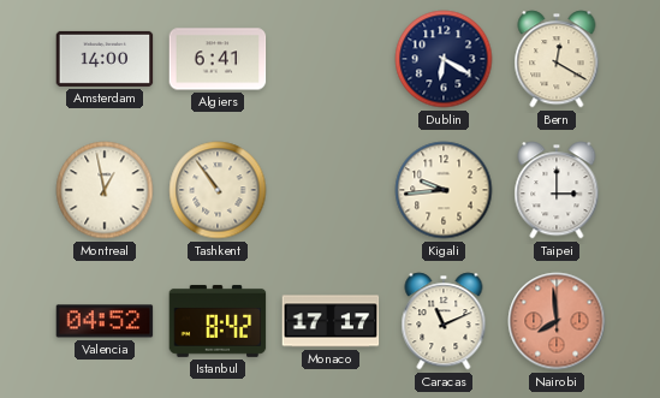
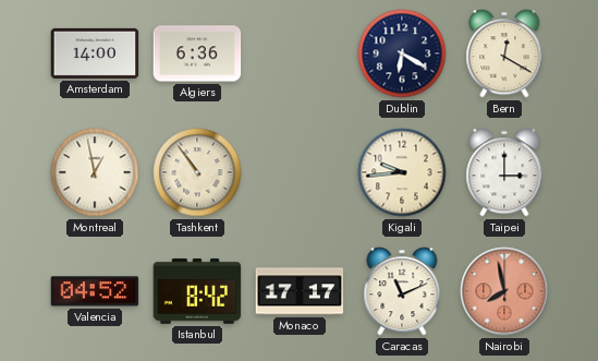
Algiers: 6:41 -> 6:36 (197, 53)
Nairobi: 7:59 -> 7:58 (504, 291)
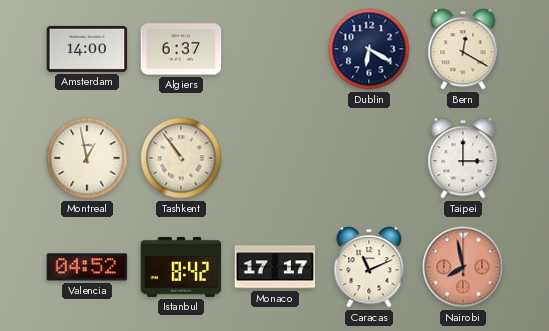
Algiers: 6:36 -> 6:37 (181, 49)
Kigali: 9:44 -> none (402, 172)
